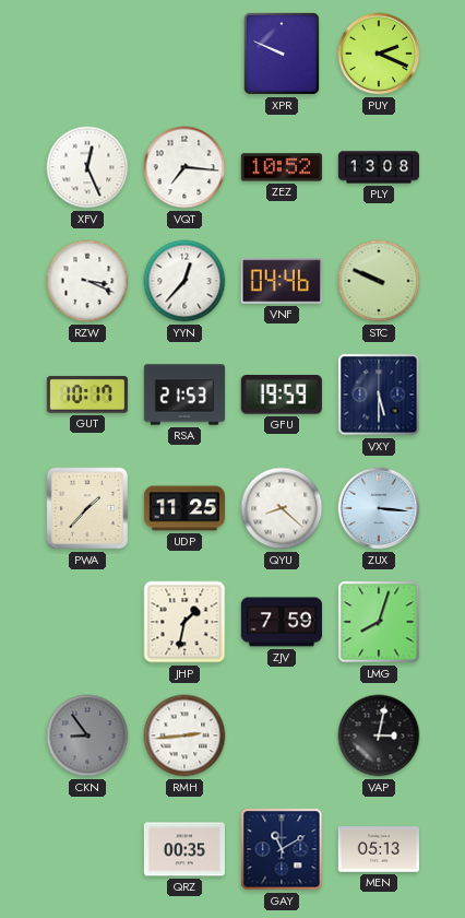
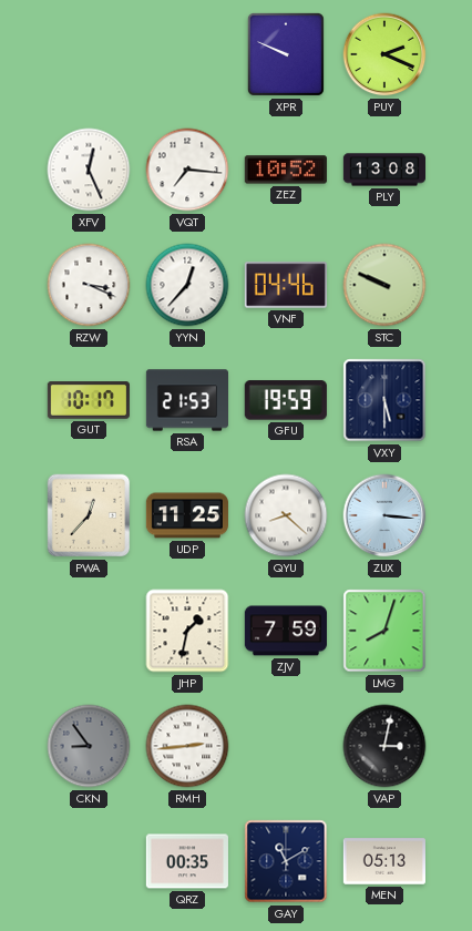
PWA: 1:37 -> 12:37 (89, 515)
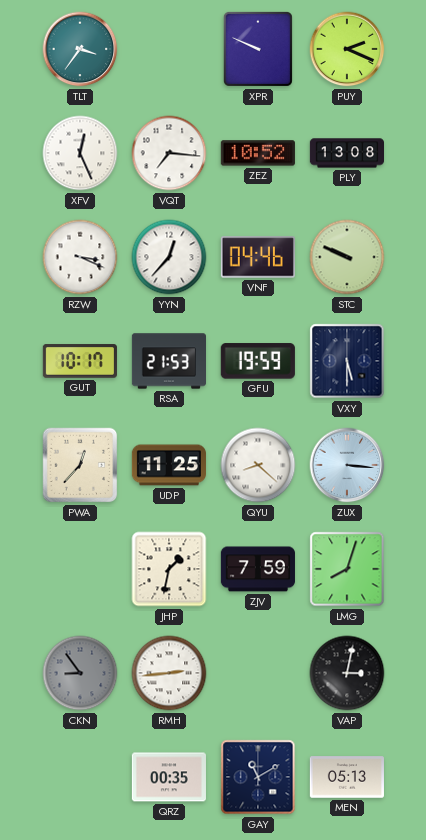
TLT: none -> 3:36 (80, 49)
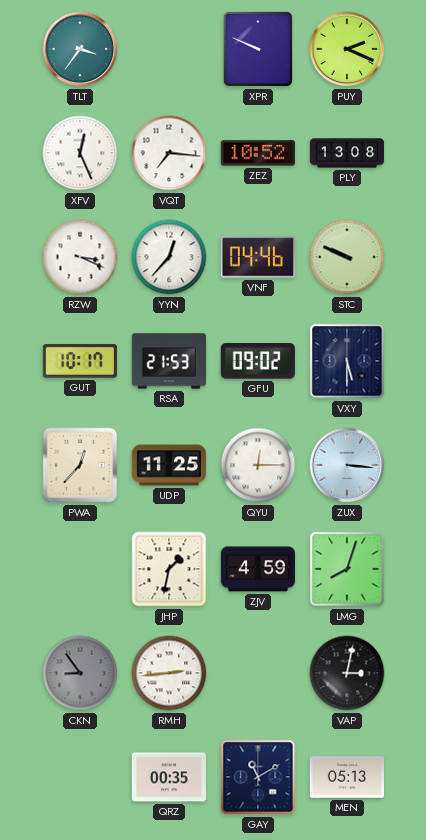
GFU: 19:59 -> 09:02 (258, 361)
QYU: 8:22 -> 12:15 (258, 465)
ZJV: 7:59 -> 4:59 (258, 569)
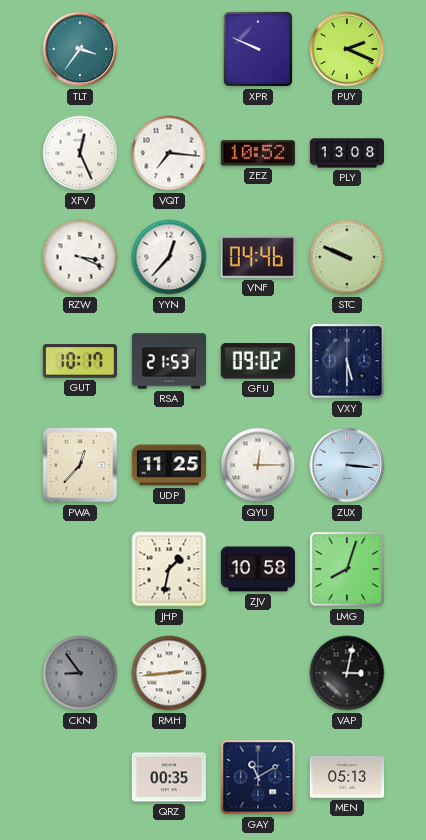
ZJV: 4:59 -> 10:58 (258, 569)
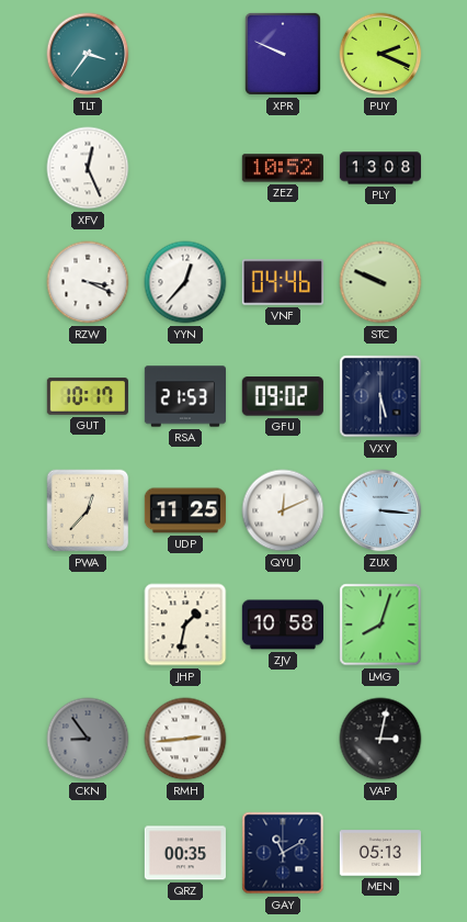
VQT: 7:16 -> none (169, 153)
QYU: 12:15 -> 12:11 (283, 510)
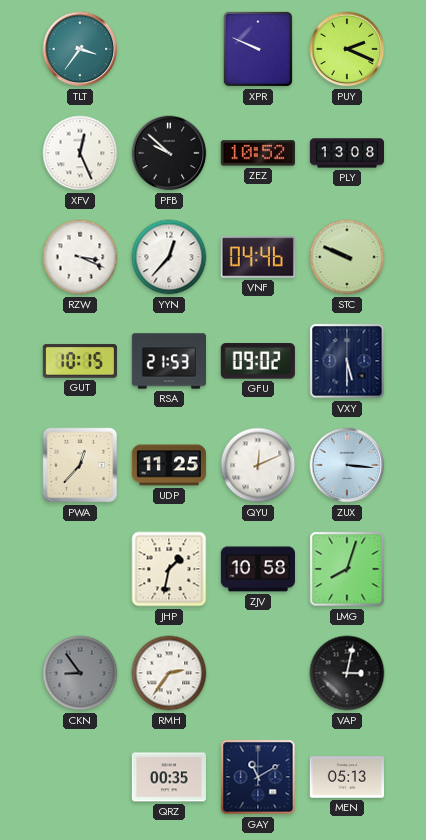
PFB: none -> 9:52 (169, 153)
GUT: 10:17 -> 10:15 (80, 361)
RMH: 2:44 -> 2:36 (169, 673)
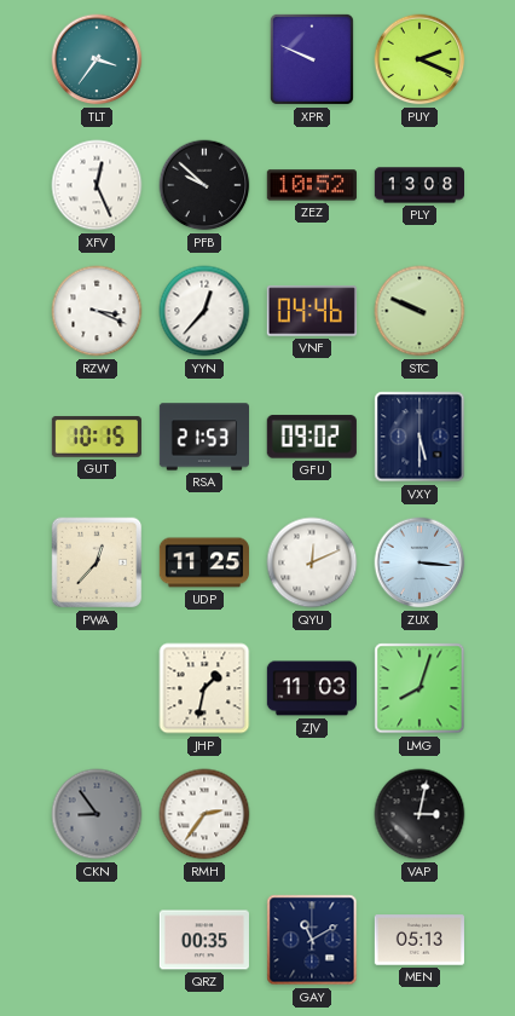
ZJV: 10:58 -> 11:03 (312, 688)
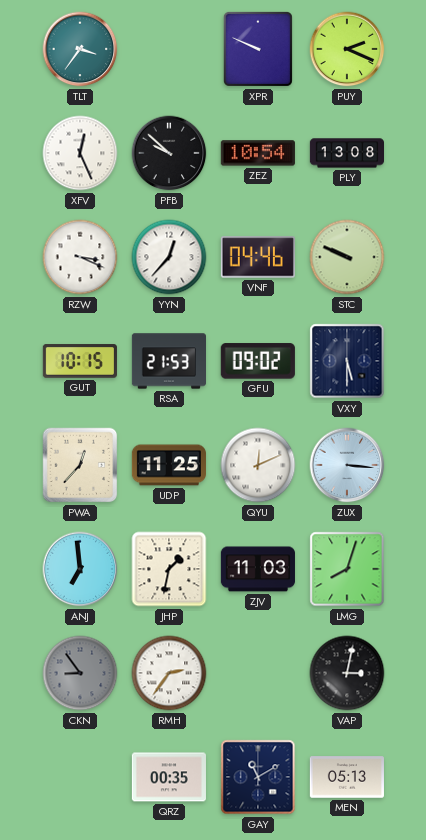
ZEZ: 10:52 -> 10:54 (258, 153)
ANJ: none -> 6:59 (80, 569)
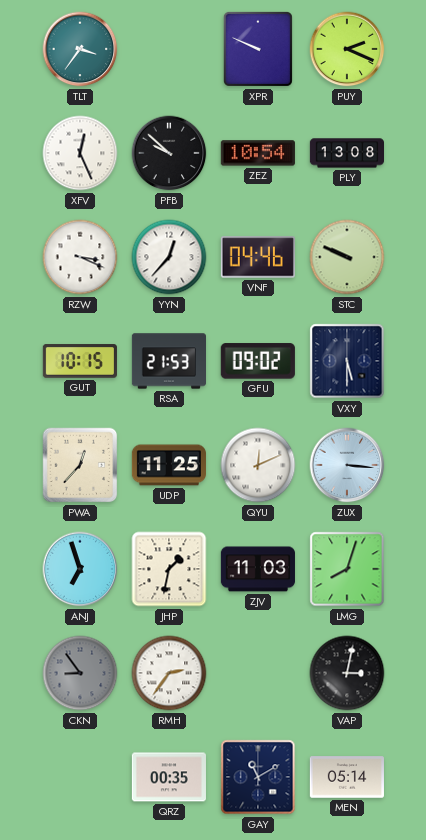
ANJ: 6:59 -> 6:57 (80, 569)
MEN: 05:13 -> 05:14 (347, 777)
